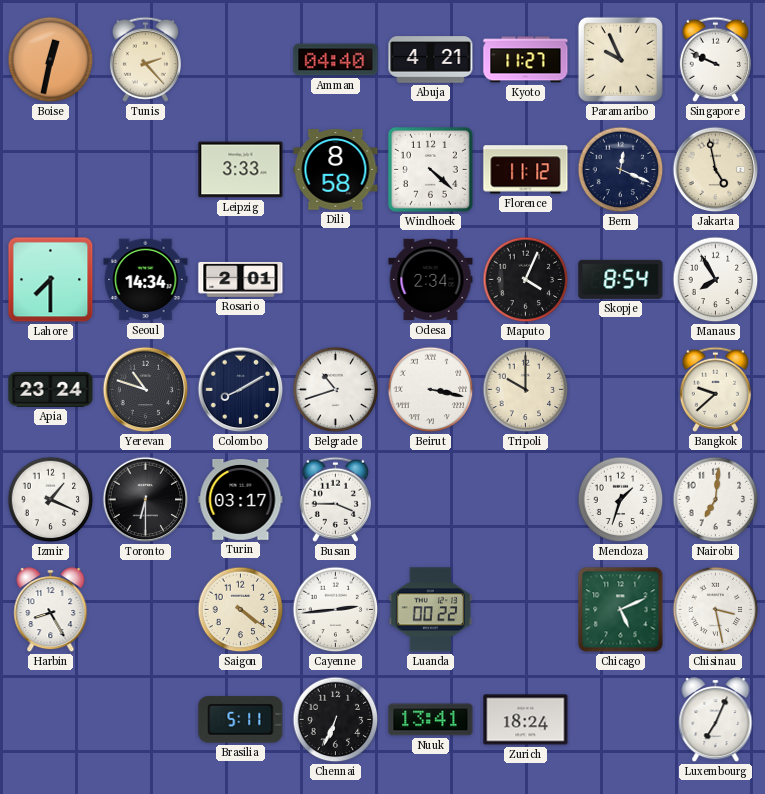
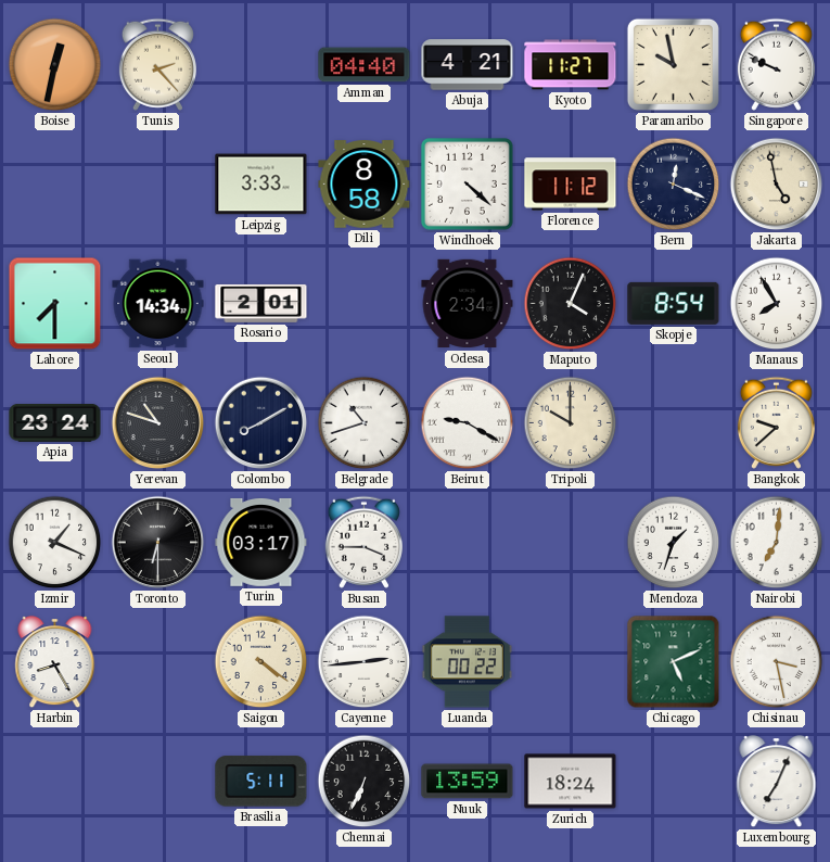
Paramaribo: 9:56 -> 9:58 (673, 64)
Beirut: 3:17 -> 9:20 (468, 423)
Nuuk: 13:41 -> 13:59 (468, 782)
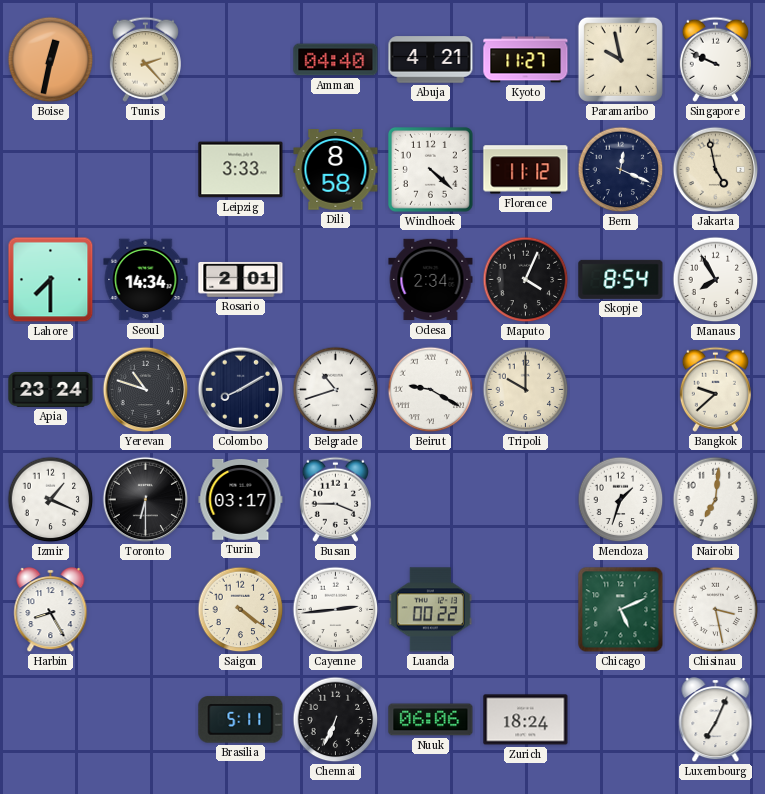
Nuuk: 13:59 -> 06:06 (431, 720)
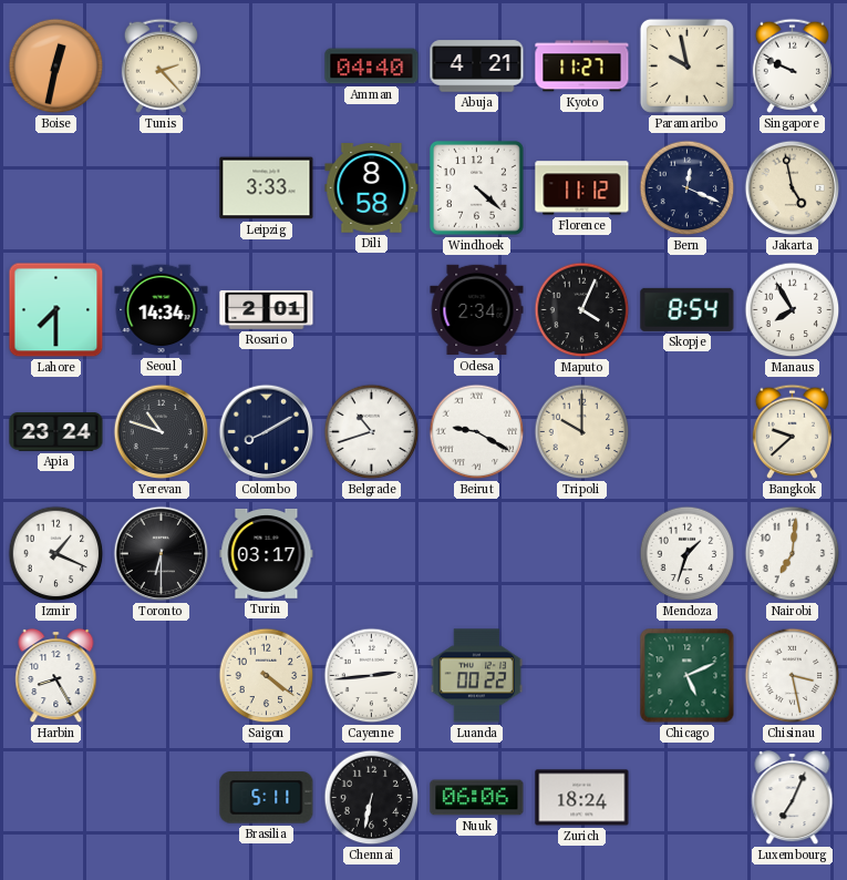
Busan: 3:45 -> none (335, 499)
Chennai: 6:34 -> 6:32 (372, 798)
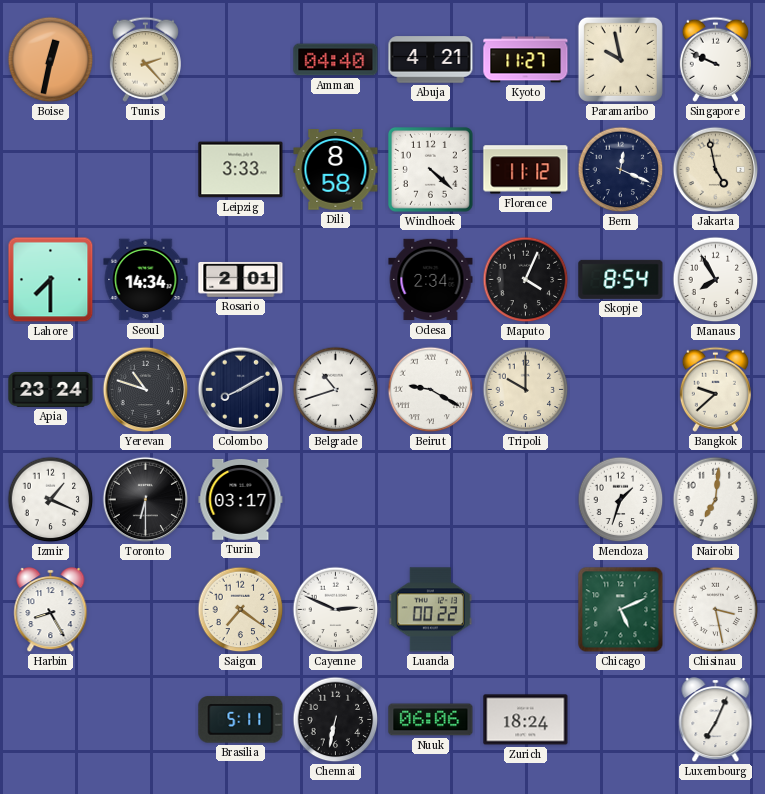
Saigon: 4:21 -> 7:21 (241, 610)
Cayenne: 2:44 -> 2:49 (336, 610)
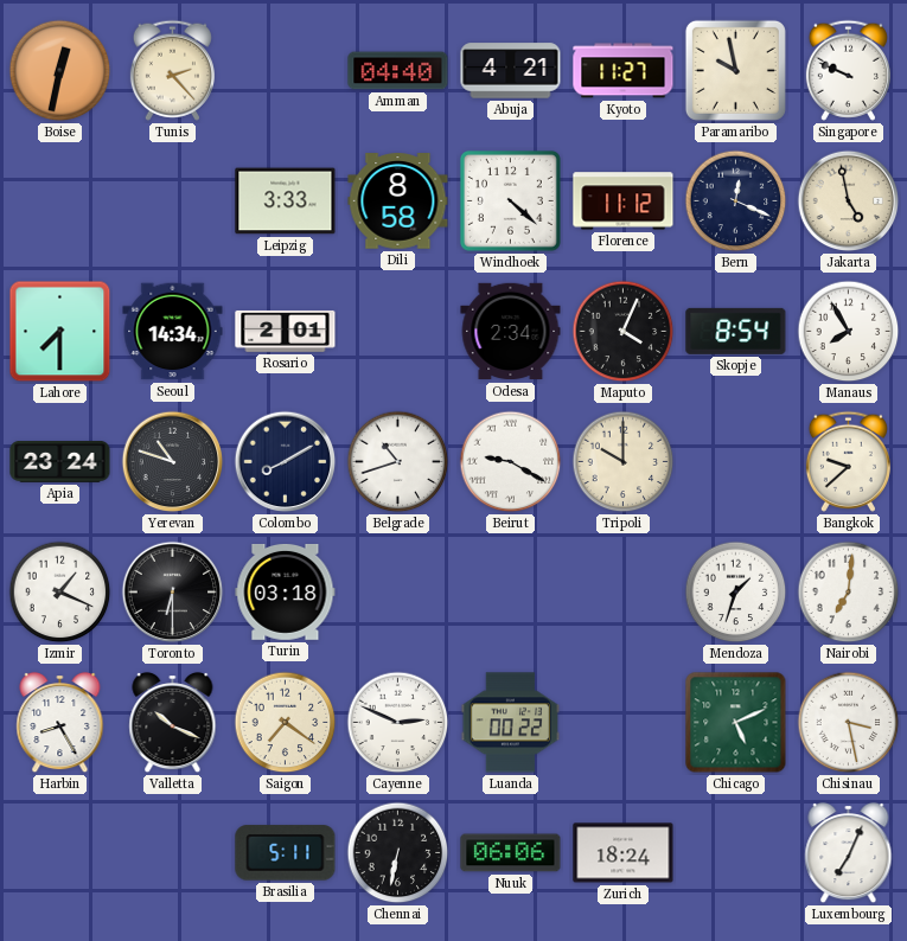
Turin: 03:17 -> 03:18 (286, 591)
Valletta: none -> 10:19 (173, 723)
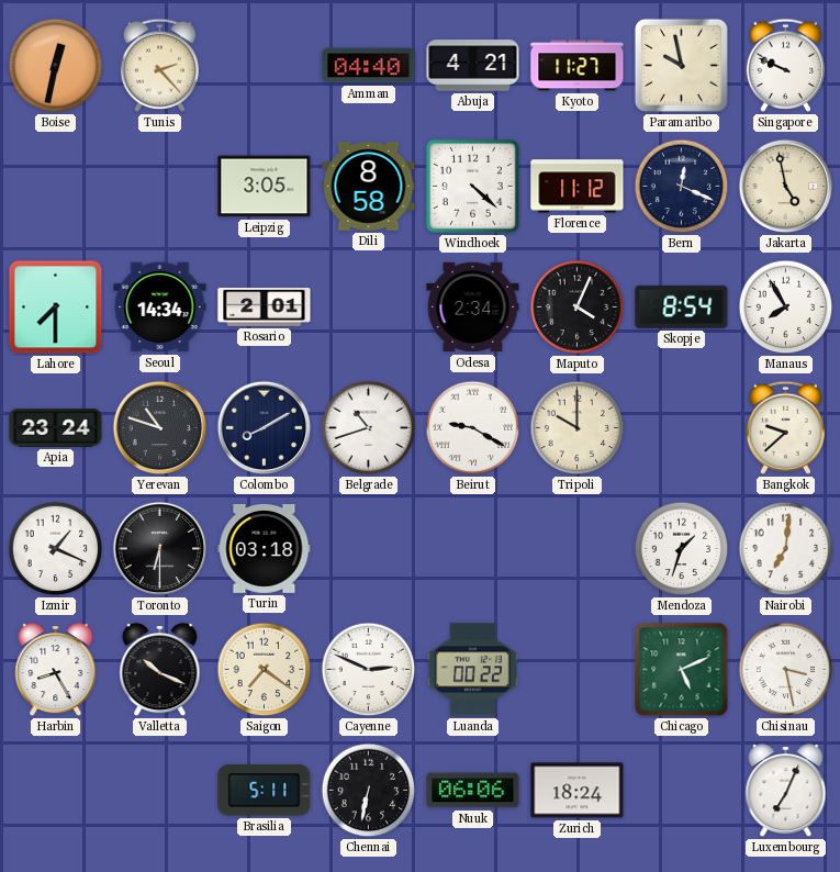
Leipzig: 3:33 -> 3:05 (265, 187)
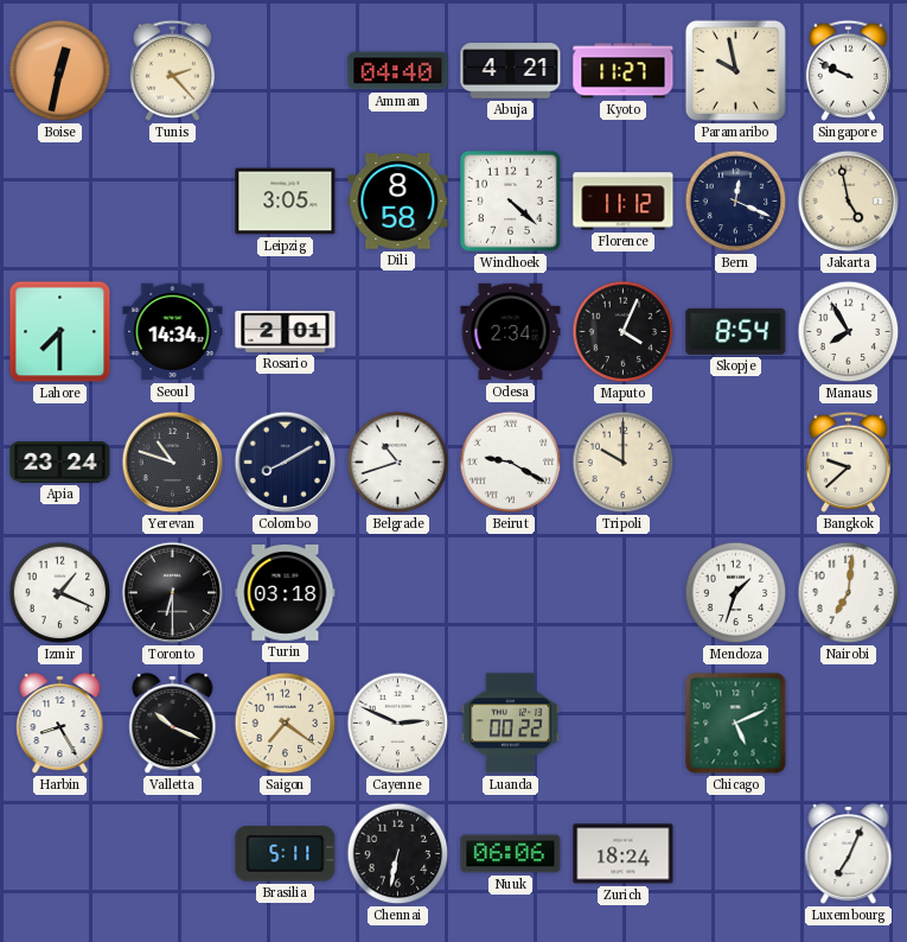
Chisinau: 3:28 -> none (786, 670)
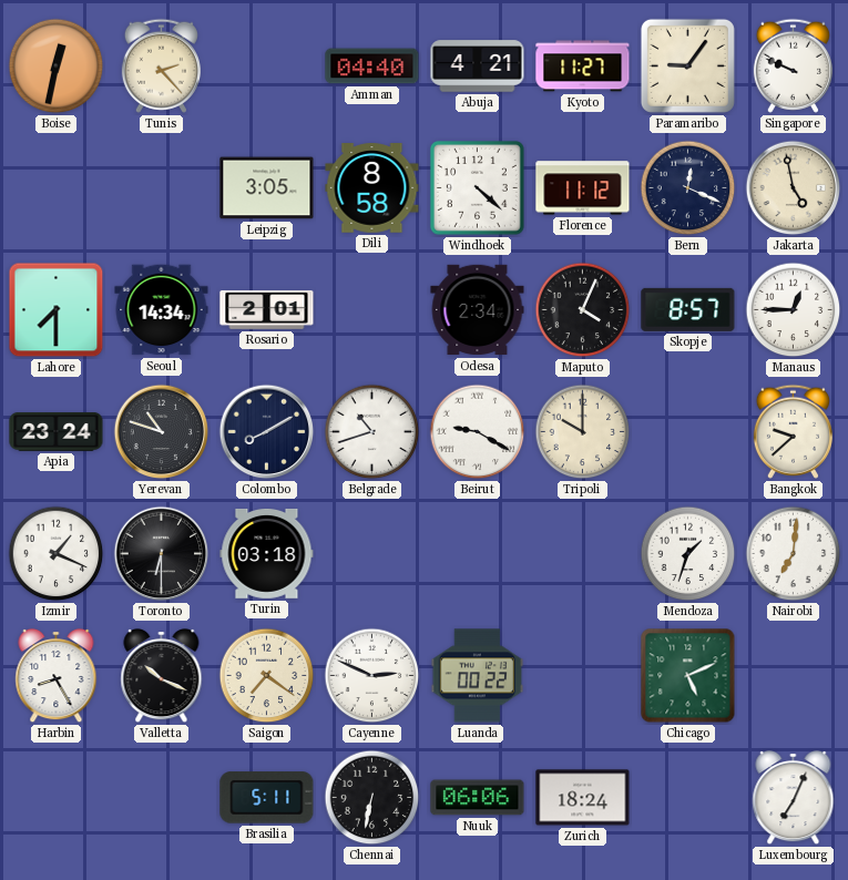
Paramaribo: 9:58 -> 9:06 (687, 65)
Skopje: 8:54 -> 8:57 (688, 309)
Manaus: 7:55 -> 12:45 (794, 310)
